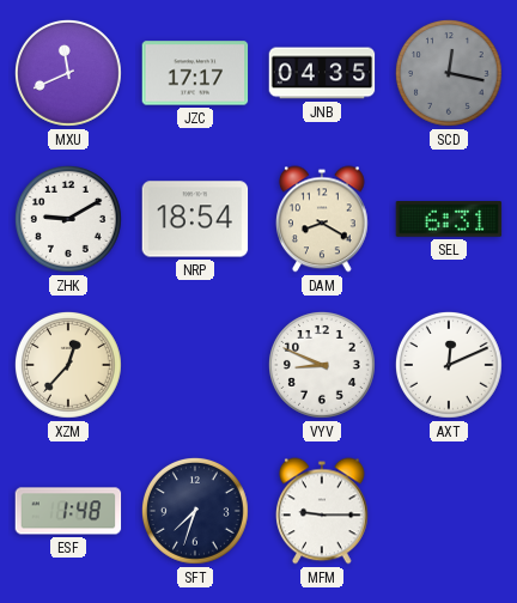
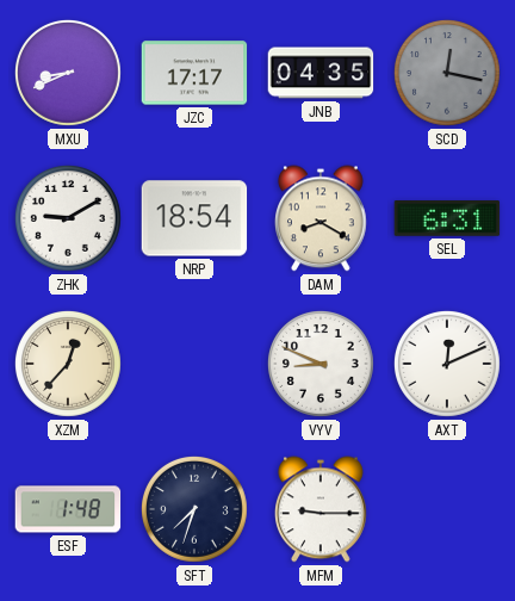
MXU: 11:41 -> 8:41 (68, 73)
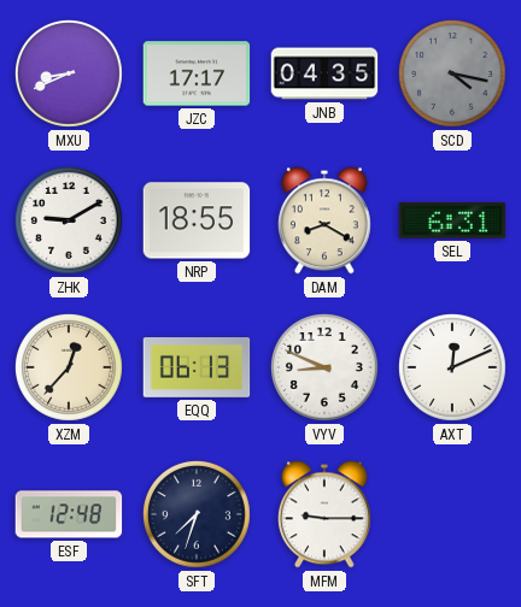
SCD: 12:17 -> 4:17 (452, 73)
NRP: 18:54 -> 18:55 (197, 220)
EQQ: none -> 06:13 (197, 369)
ESF: 1:48 -> 12:48 (69, 514)
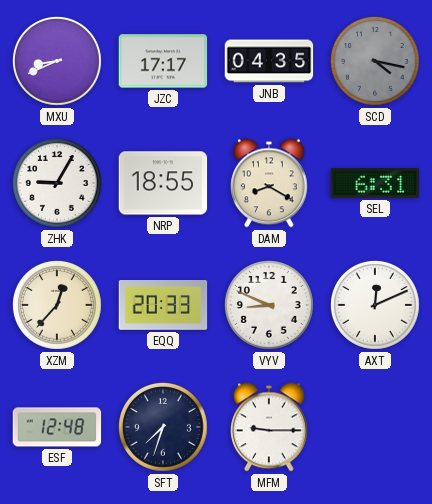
ZHK: 9:10 -> 9:05 (57, 183)
EQQ: 06:13 -> 20:33 (163, 306)
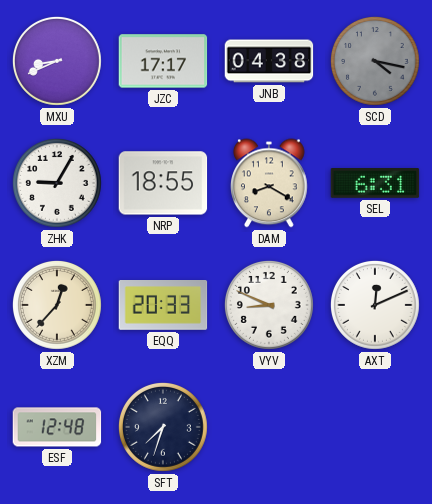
JNB: 04:35 -> 04:38 (269, 61)
MFM: 9:15 -> none (270, 427)
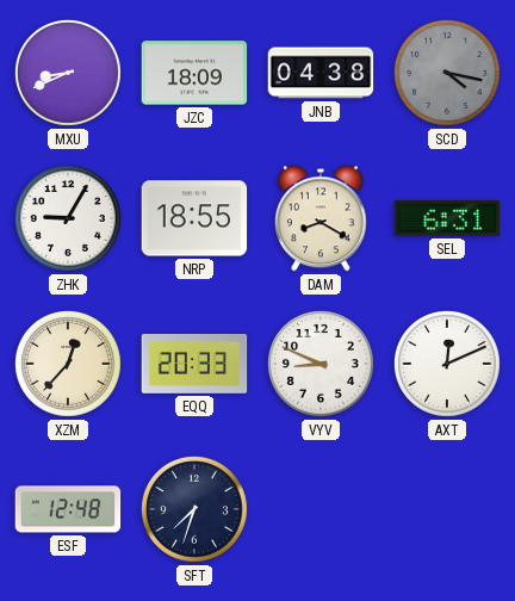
JZC: 17:17 -> 18:09 (194, 73)
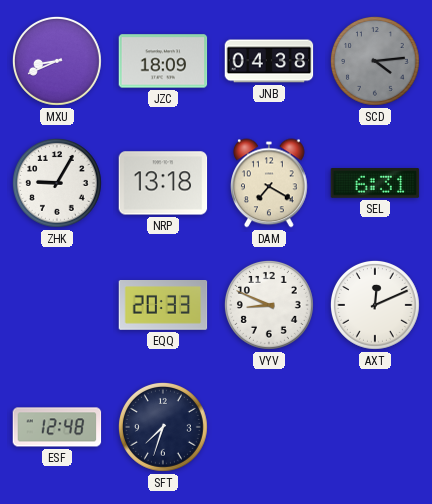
SCD: 4:17 -> 4:14 (375, 61)
NRP: 18:55 -> 13:18 (163, 183)
DAM: 8:20 -> 7:20 (270, 183)
XZM: 12:37 -> none (68, 364)
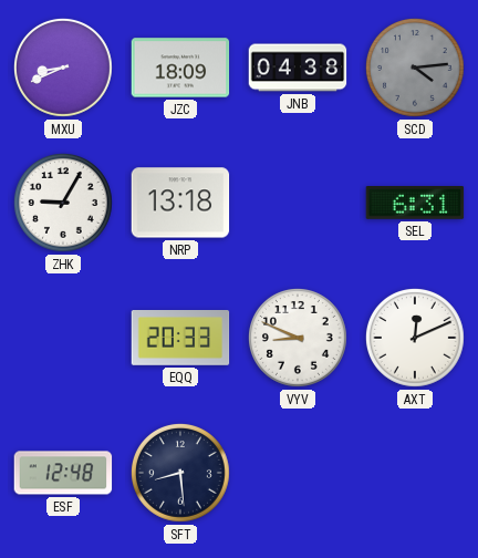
DAM: 7:20 -> none (270, 183)
SFT: 7:33 -> 8:29 (180, 473)
